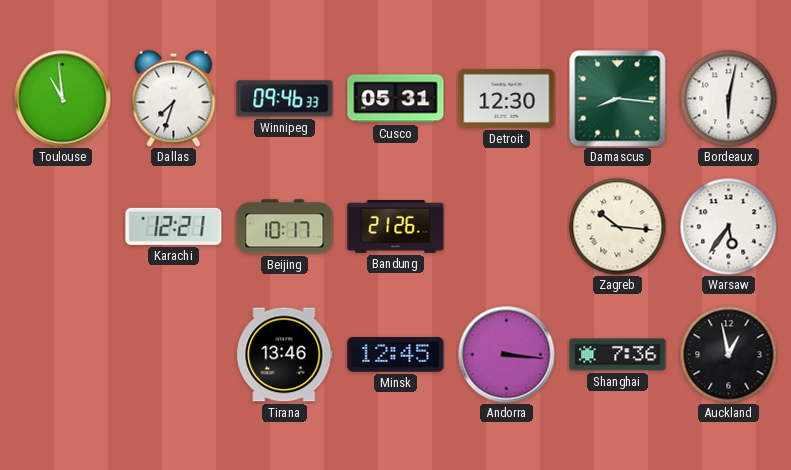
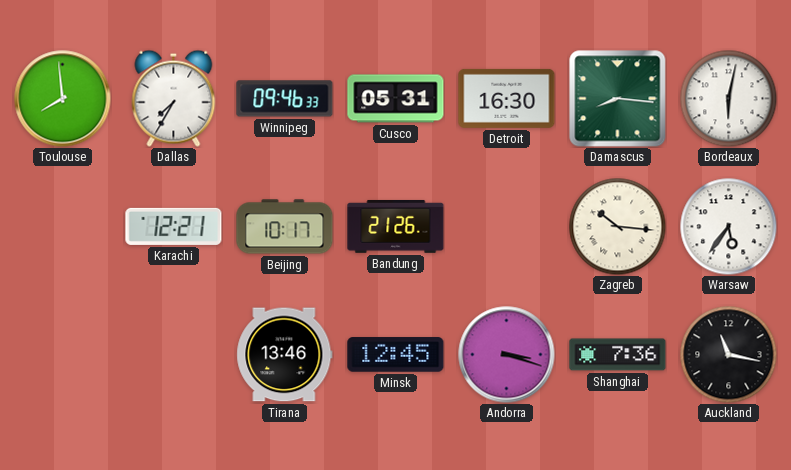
Toulouse: 10:59 -> 7:59 (63, 99)
Dallas: 7:33 -> 7:35 (174, 98)
Detroit: 12:30 -> 16:30 (507, 98)
Andorra: 3:16 -> 3:18 (507, 355)
Auckland: 12:58 -> 11:17 (728, 354)
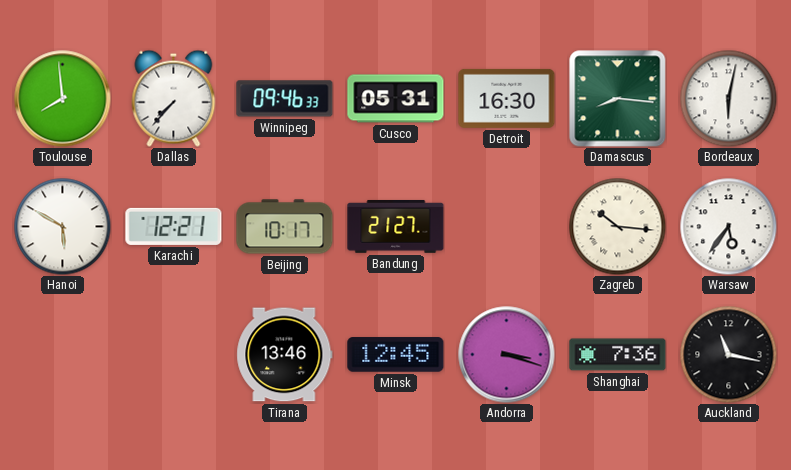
Dallas: 7:35 -> 7:37 (174, 98)
Hanoi: none -> 5:50 (62, 226)
Bandung: 21:26 -> 21:27 (396, 226)
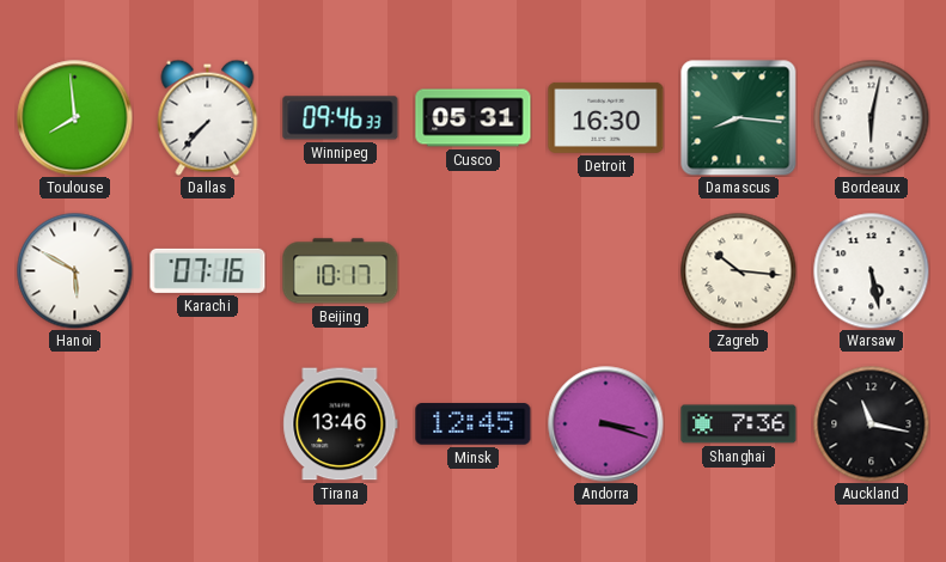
Karachi: 12:21 -> 07:16 (208, 270)
Bandung: 21:27 -> none (396, 226)
Warsaw: 5:36 -> 5:28 (871, 270)
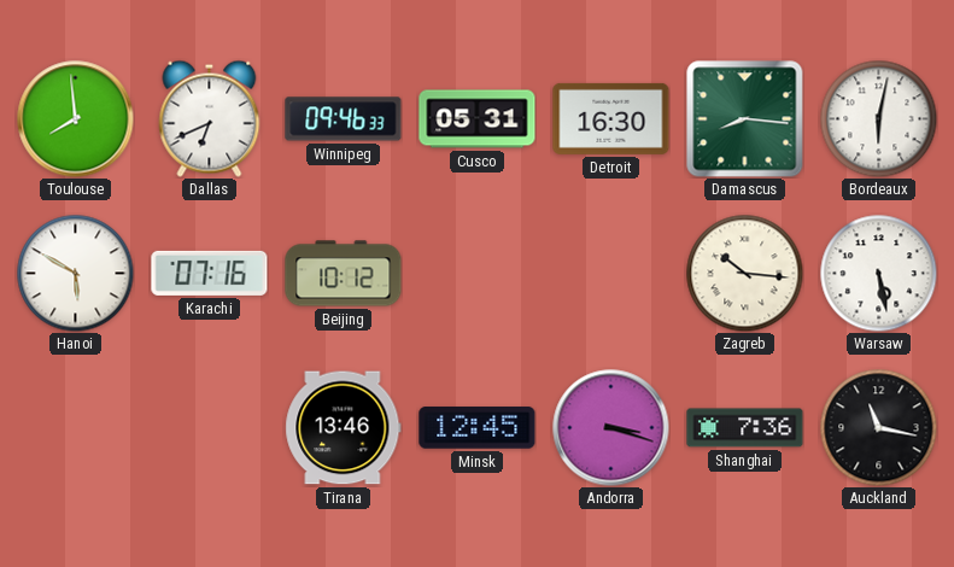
Dallas: 7:37 -> 6:41 (210, 118)
Beijing: 10:17 -> 10:12 (344, 274)
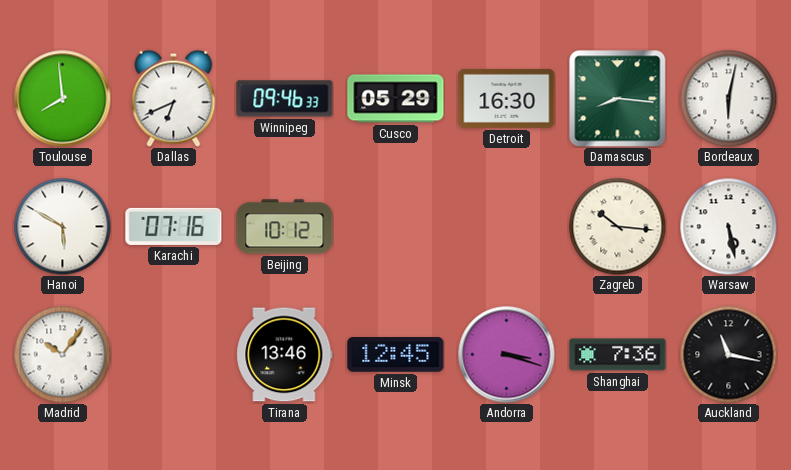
Cusco: 05:31 -> 05:29 (396, 99)
Madrid: none -> 10:06 (62, 354)
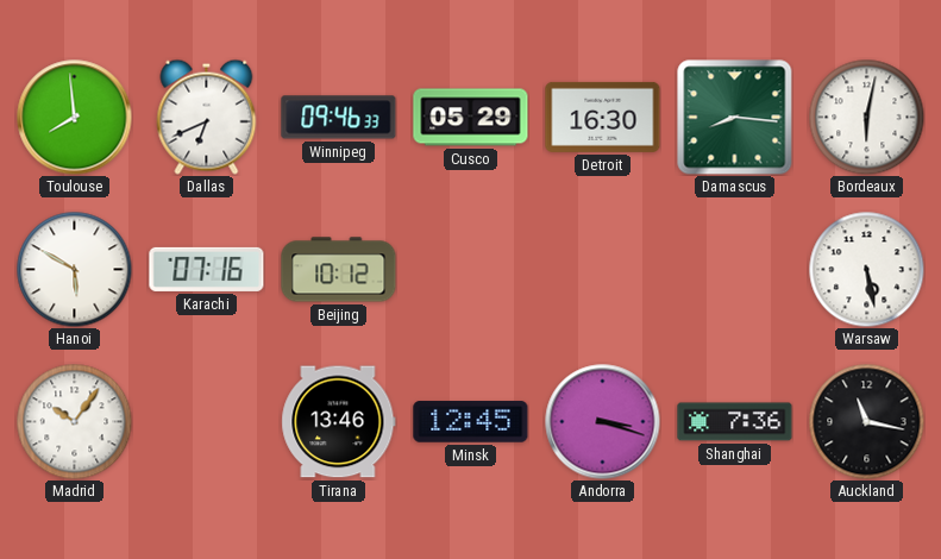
Zagreb: 10:16 -> none (617, 226)
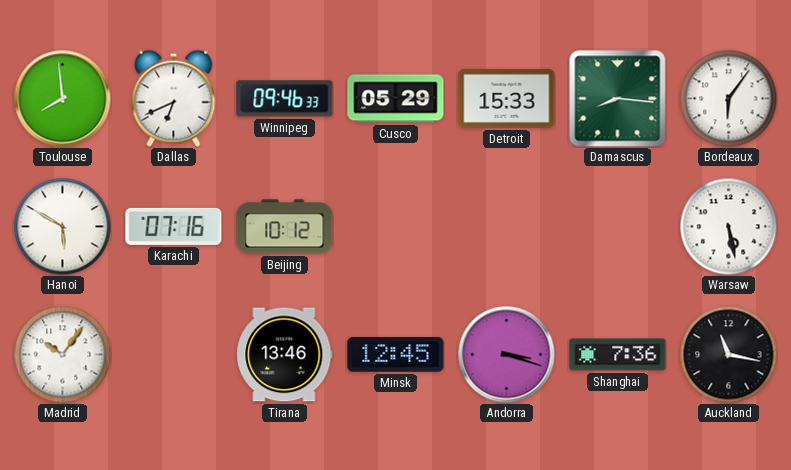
Detroit: 16:30 -> 15:33 (507, 98)
Bordeaux: 6:02 -> 6:06 (728, 98)
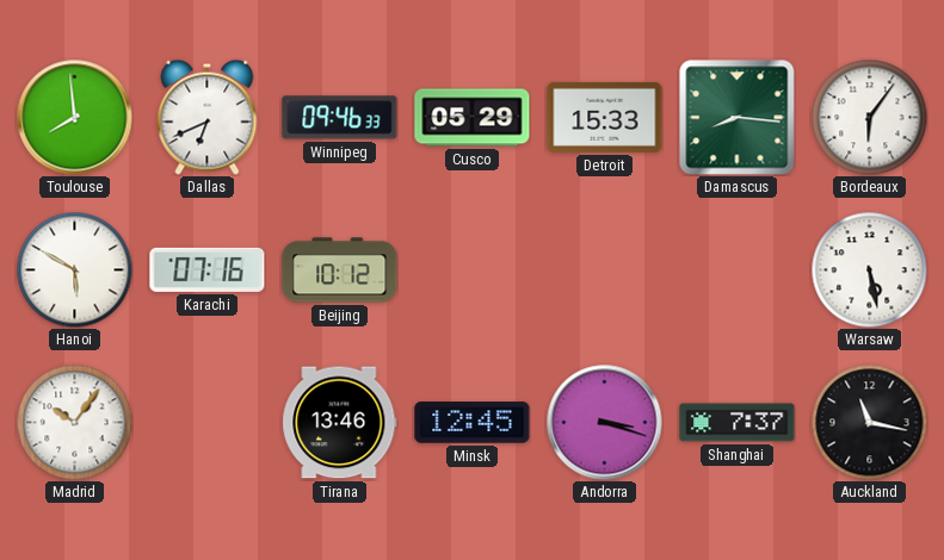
Shanghai: 7:36 -> 7:37 (738, 423)
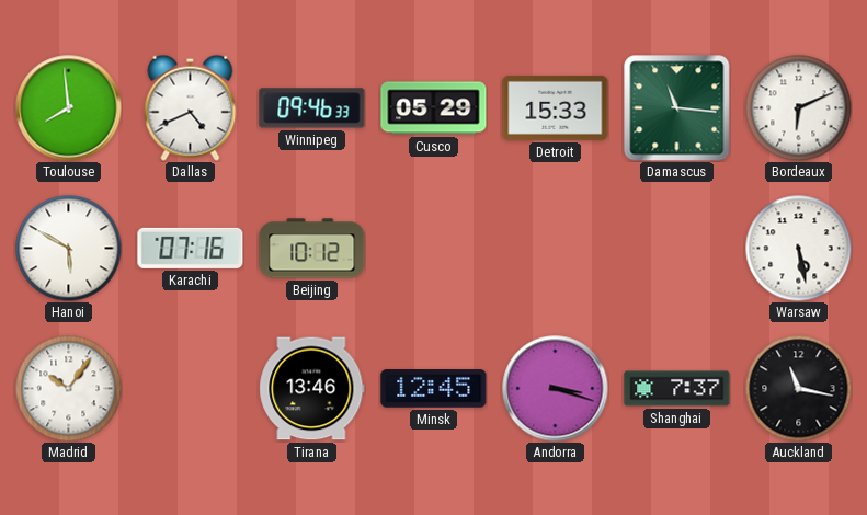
Dallas: 6:41 -> 4:41 (191, 107)
Damascus: 8:16 -> 11:16 (677, 108)
Bordeaux: 6:06 -> 6:11 (798, 107)
